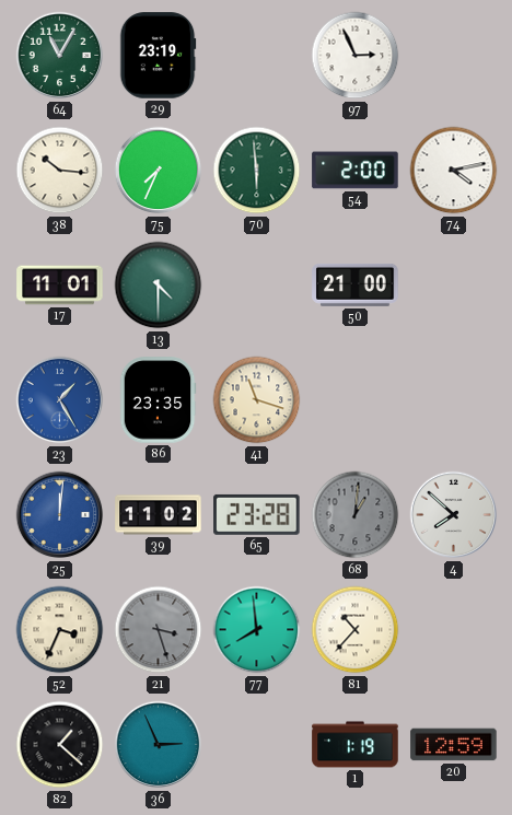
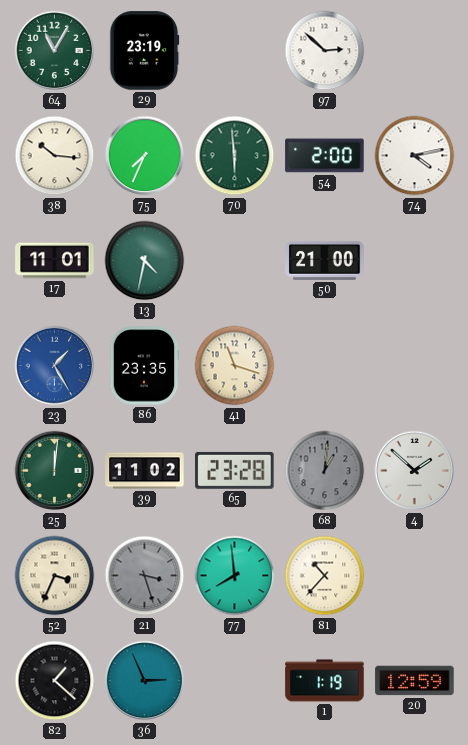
97: 2:56 -> 2:52 (325, 51)
13: 4:30 -> 4:32 (145, 261)
25 dial: blue -> green (55, 471)
4: 7:52 -> 1:52 (415, 471)
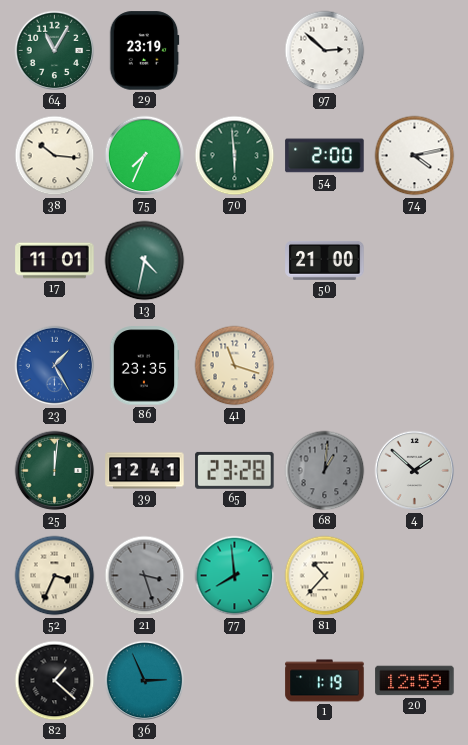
39: 11:02 -> 12:41 (145, 471)
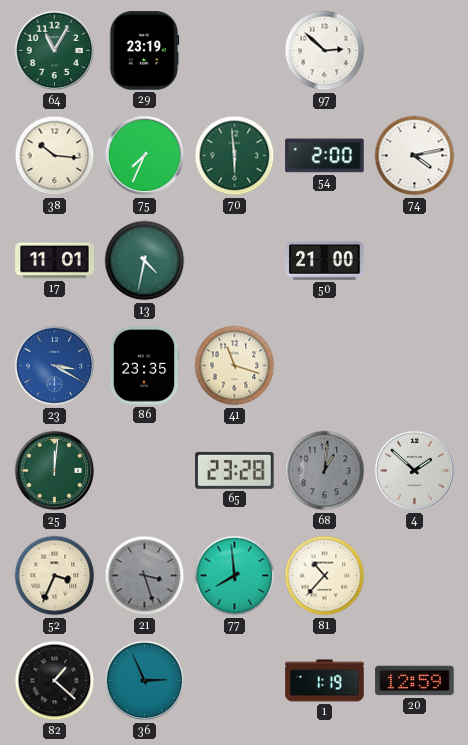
23: 1:25 -> 3:20 (55, 366)
39: 12:41 -> none (145, 471)
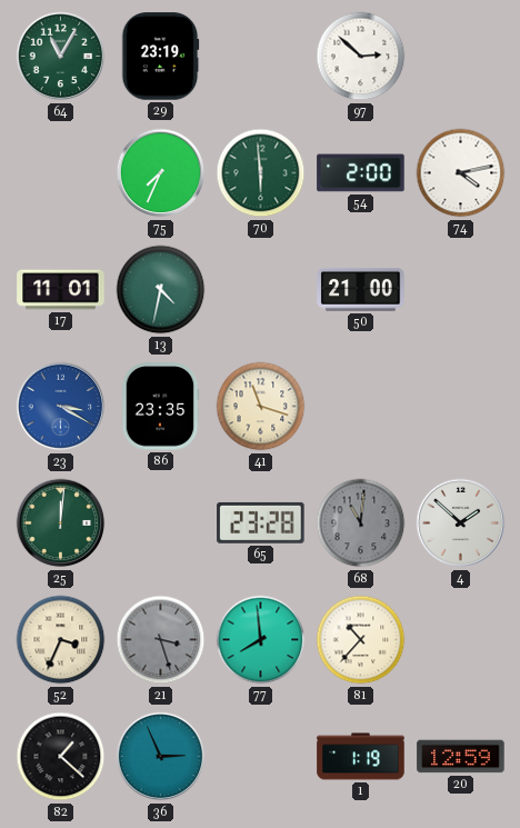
38: 10:16 -> none (55, 156)
68: 1:01 -> 11:01 (361, 523)
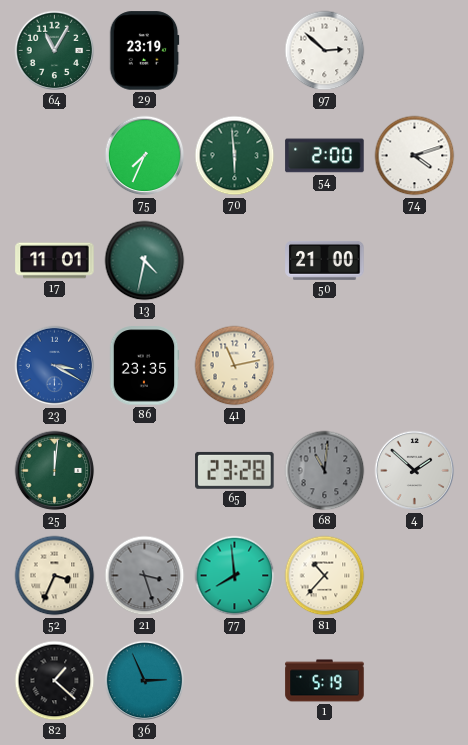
74: 4:13 -> 4:12 (415, 156)
41: 11:18 -> 11:13 (235, 366)
1: 1:19 -> 5:19 (325, 681)
20: 12:59 -> none (461, 757)
